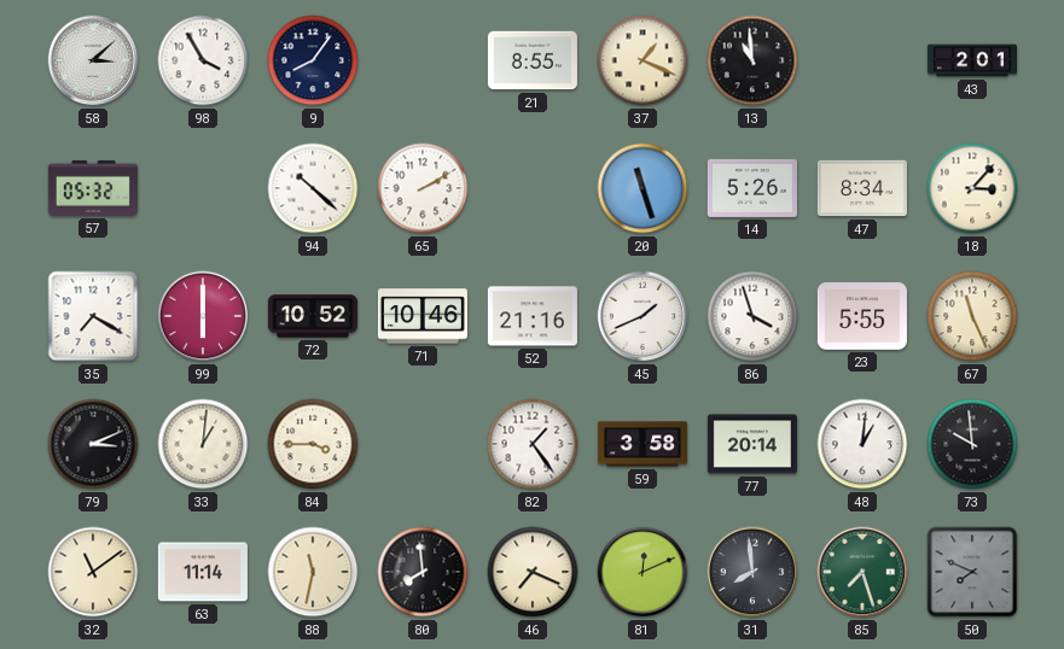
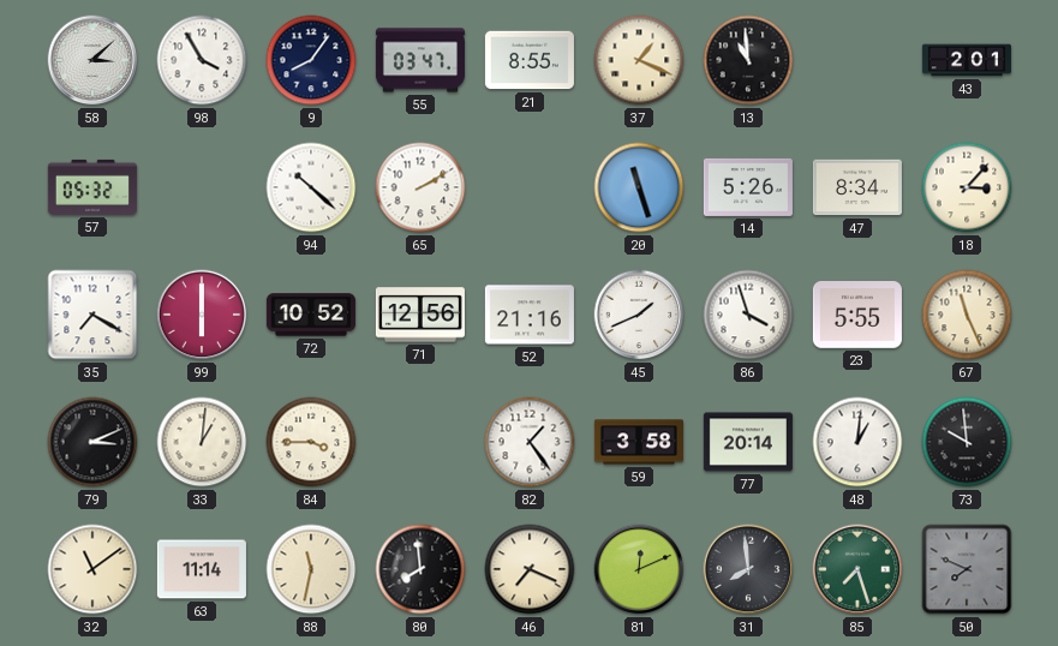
55: none -> 03:47 (420, 60)
71: 10:46 -> 12:56 (420, 315)
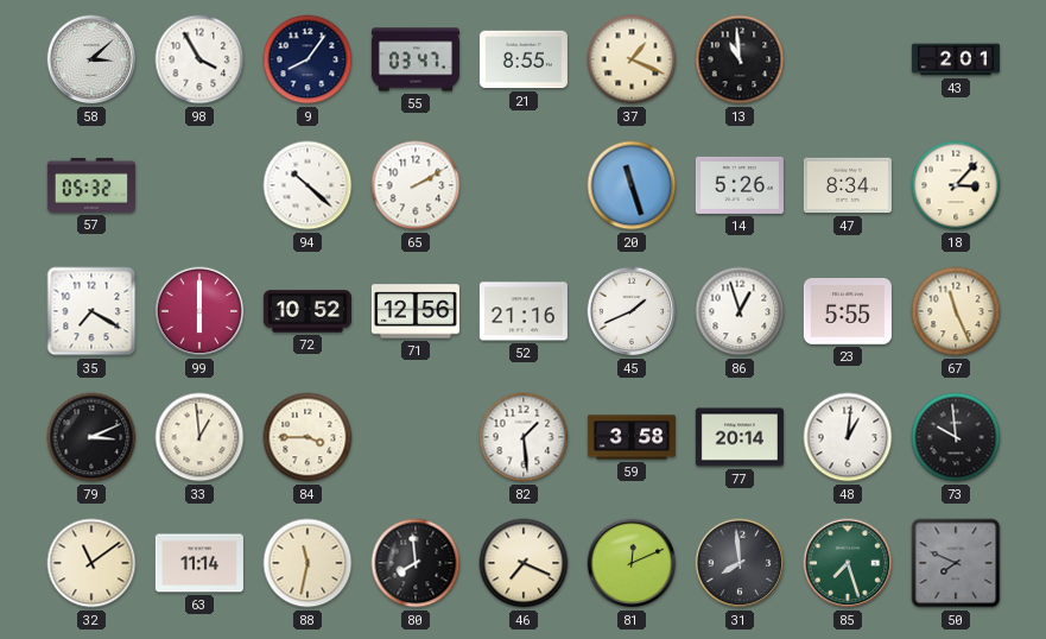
86: 3:57 -> 12:57 (740, 311)
33: 1:01 -> 12:59 (199, 437)
82: 1:24 -> 1:29 (524, 437)
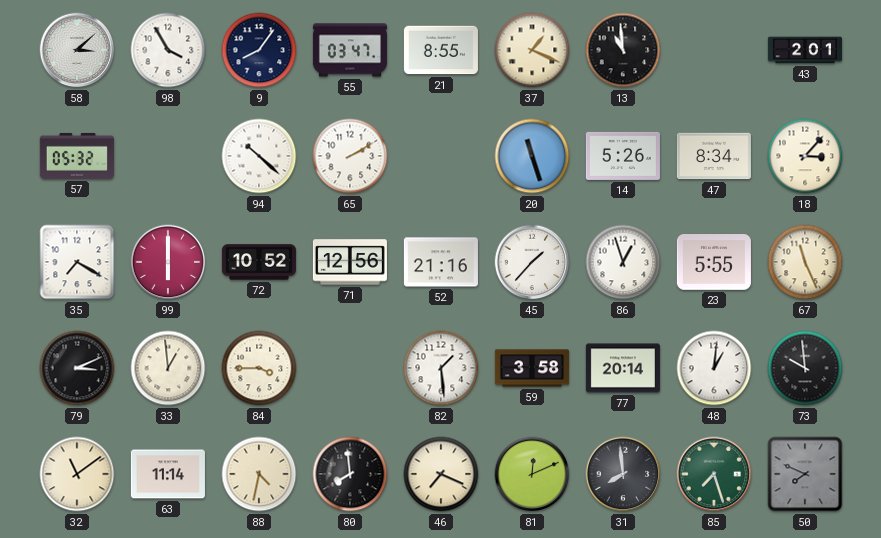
45: 1:41 -> 1:37 (532, 262)
88: 11:32 -> 4:32 (259, 474)
